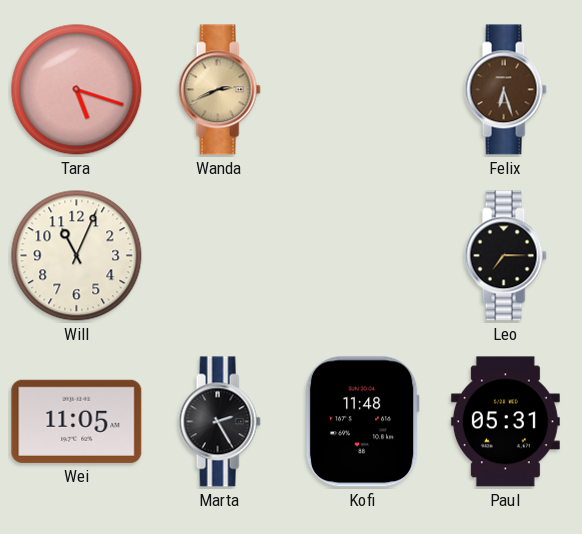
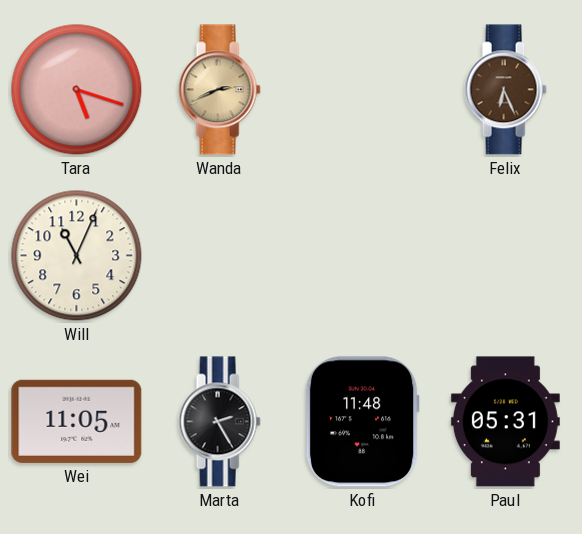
Felix: 6:27 -> 6:26 (505, 90)
Leo: 7:15 -> none (505, 256)
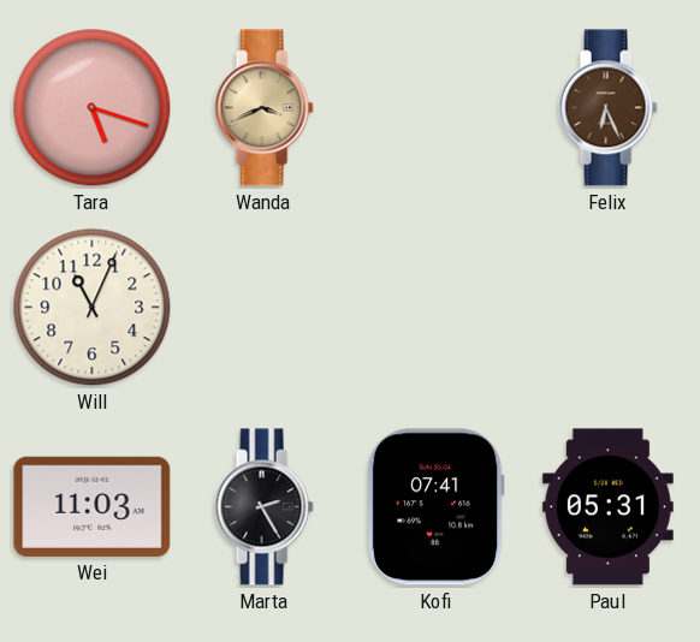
Wanda: 2:41 -> 3:41 (263, 108)
Wei: 11:05 -> 11:03 (93, 506)
Kofi: 11:48 -> 07:41 (435, 507)
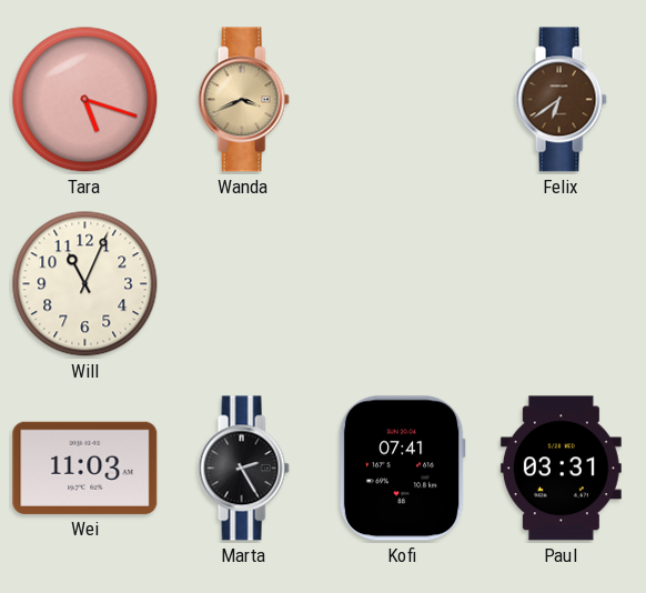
Felix: 6:26 -> 6:39 (561, 100)
Paul: 05:31 -> 03:31 (561, 469)
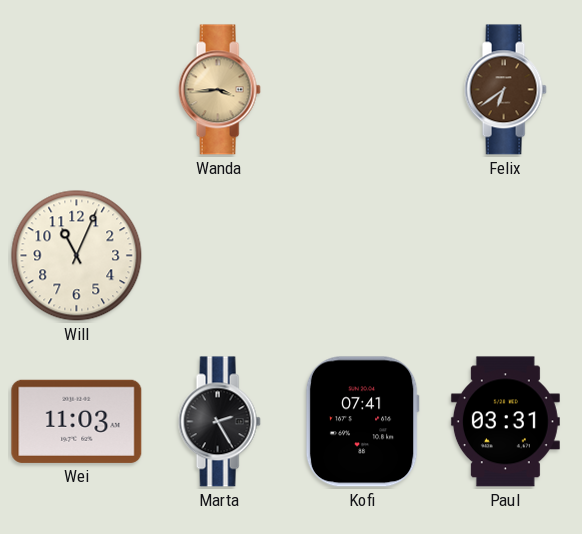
Tara: 5:18 -> none (85, 100)
Wanda: 3:41 -> 3:44 (219, 90)
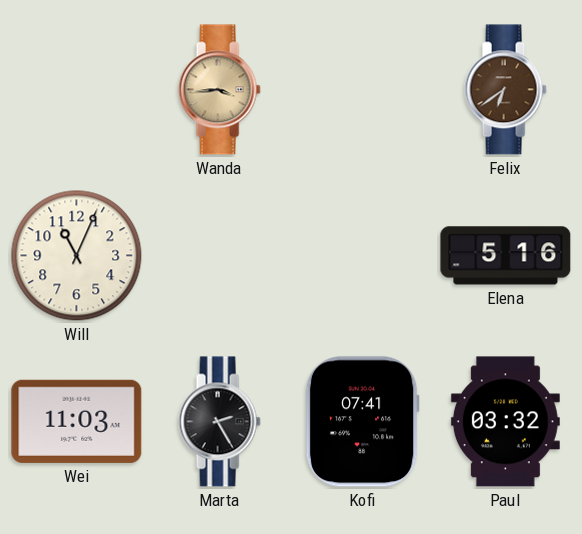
Elena: none -> 5:16 (506, 256)
Paul: 03:31 -> 03:32 (505, 422)
